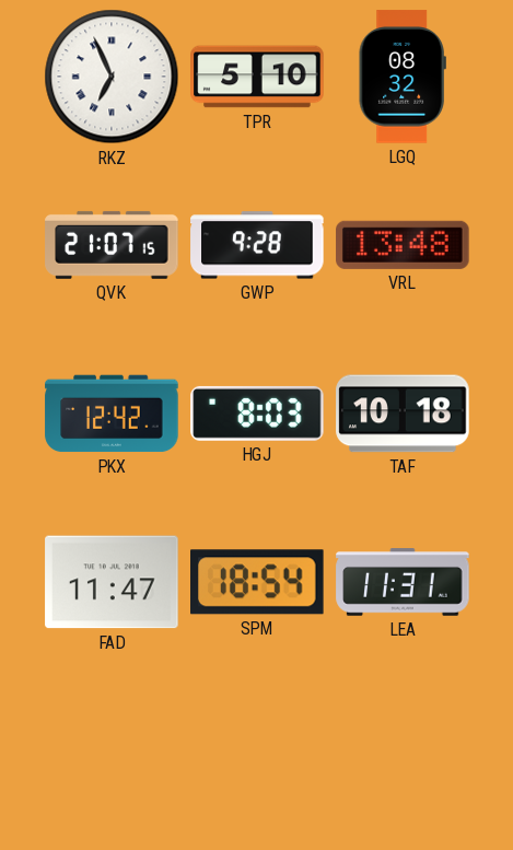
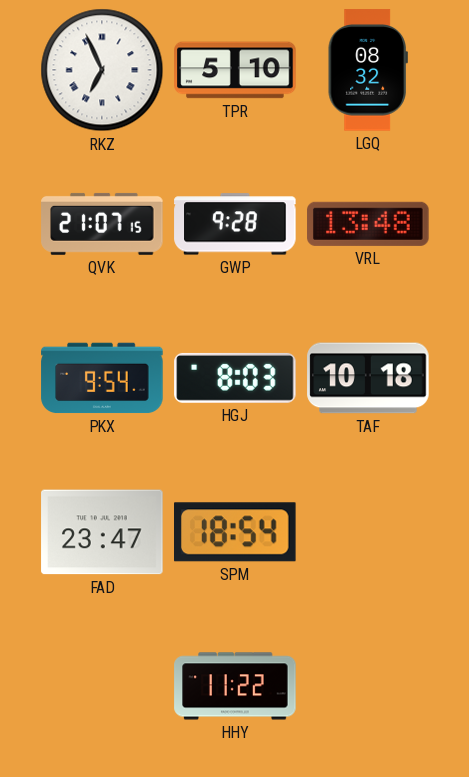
PKX: 12:42 -> 9:54 (102, 378)
FAD: 11:47 -> 23:47 (102, 532)
LEA: 11:31 -> none (403, 582)
HHY: none -> 11:22 (235, 686)
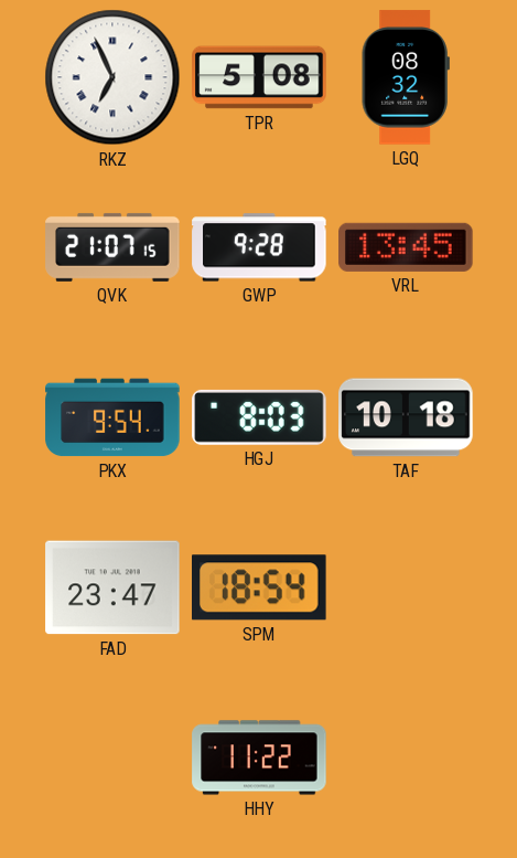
TPR: 5:10 -> 5:08 (259, 77)
VRL: 13:48 -> 13:45 (406, 247)
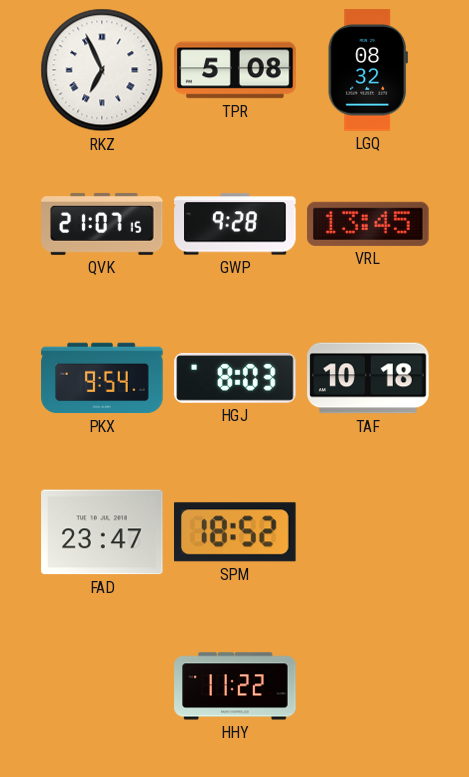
SPM: 18:54 -> 18:52 (236, 532)
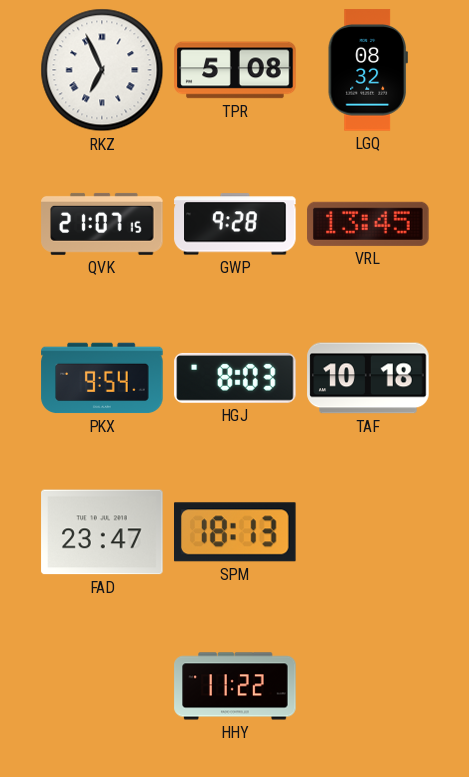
SPM: 18:52 -> 18:13 (236, 532)
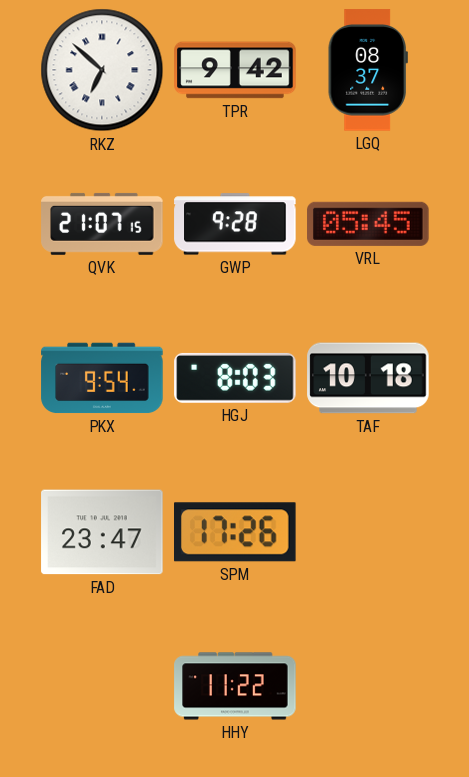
RKZ: 6:56 -> 6:52 (102, 70)
TPR: 5:08 -> 9:42 (235, 70)
LGQ: 08:32 -> 08:37 (368, 70)
VRL: 13:45 -> 05:45 (368, 224)
SPM: 18:13 -> 17:26 (236, 532)
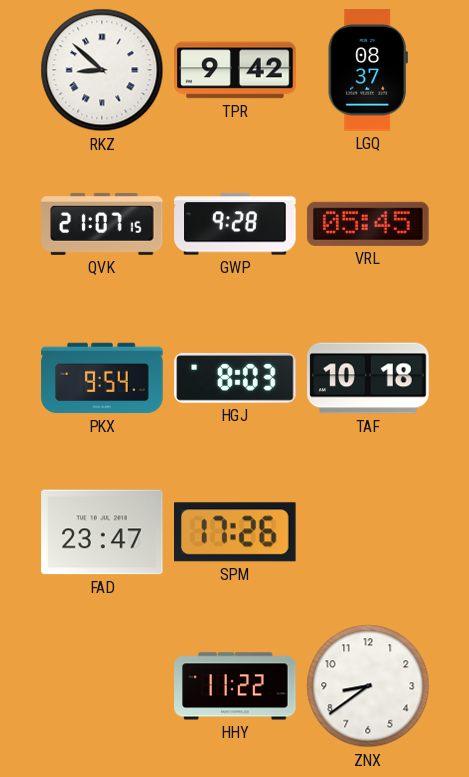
RKZ: 6:52 -> 8:52 (102, 70)
ZNX: none -> 8:39 (368, 686)
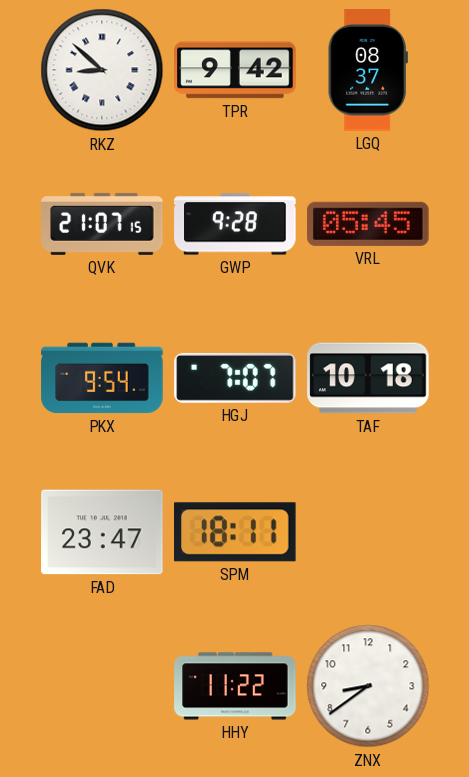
HGJ: 8:03 -> 7:07 (235, 378)
SPM: 17:26 -> 18:11 (236, 532)
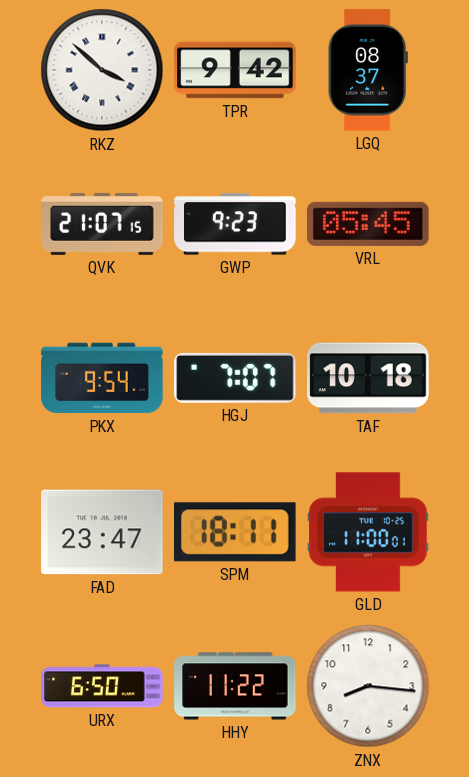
RKZ: 8:52 -> 3:52 (102, 70)
GWP: 9:28 -> 9:23 (235, 224)
GLD: none -> 11:00 (368, 532)
URX: none -> 6:50 (102, 686)
ZNX: 8:39 -> 8:16 (368, 686)
